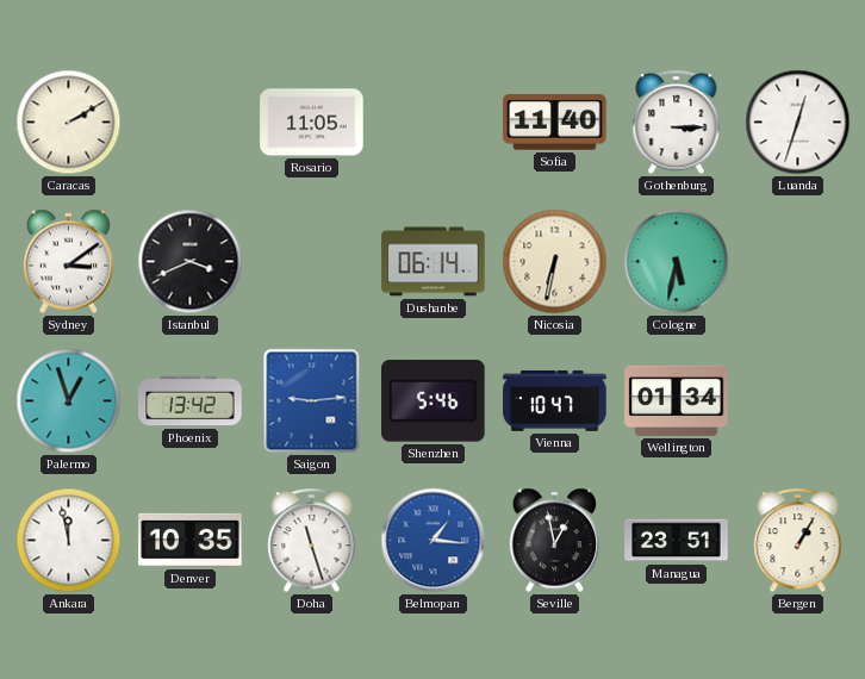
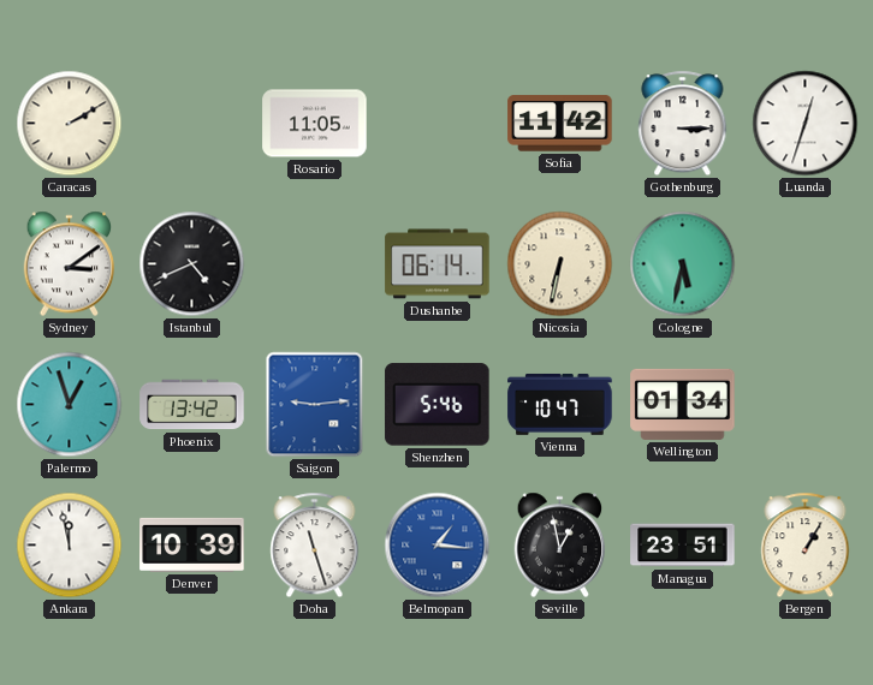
Sofia: 11:40 -> 11:42 (560, 124)
Istanbul: 3:41 -> 4:41 (192, 264)
Denver: 10:35 -> 10:39 (192, 544)
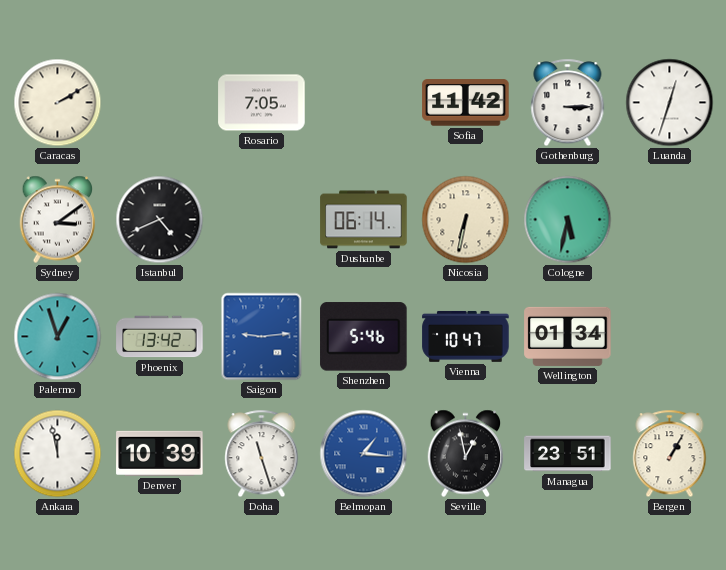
Rosario: 11:05 -> 7:05 (262, 103)
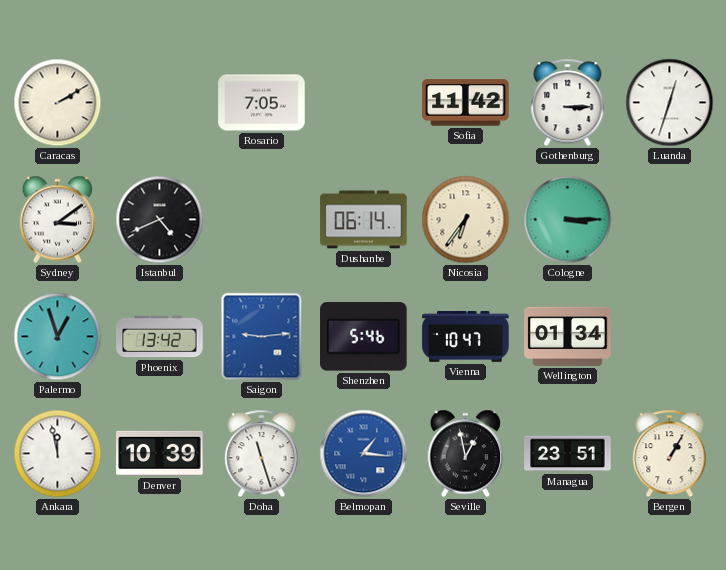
Nicosia: 6:32 -> 6:36 (466, 220)
Cologne: 5:32 -> 3:15 (568, 220)
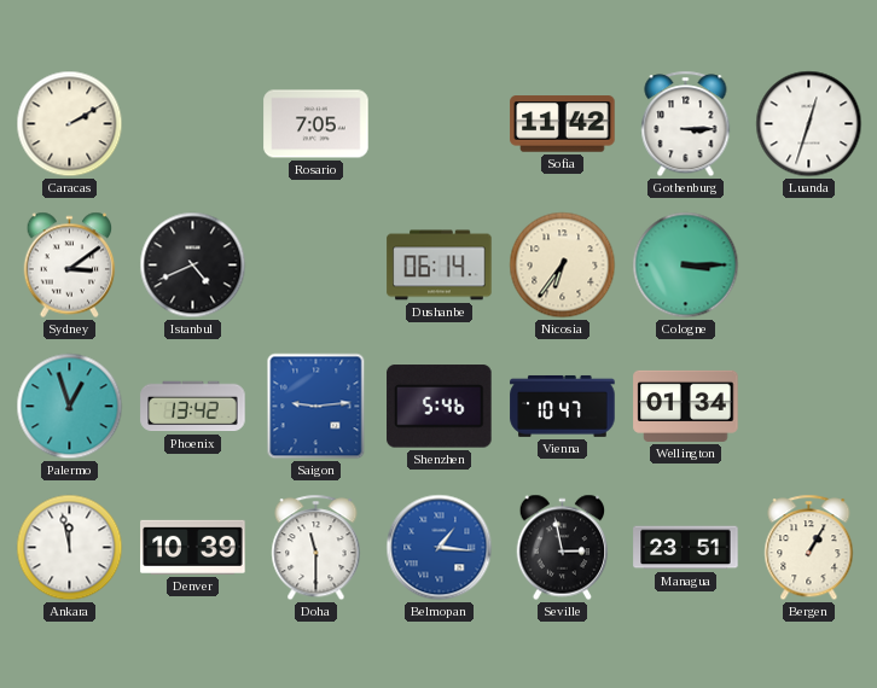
Doha: 11:27 -> 11:30 (316, 548)
Seville: 12:58 -> 2:58 (563, 548)
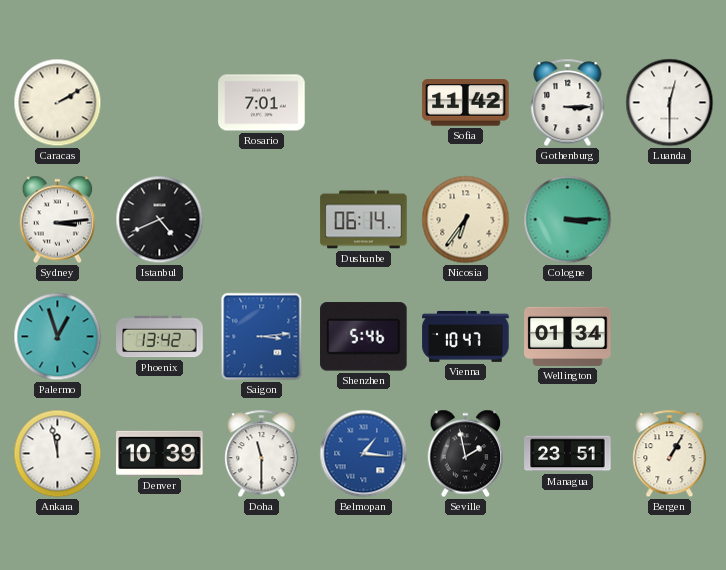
Rosario: 7:05 -> 7:01 (262, 103)
Luanda: 12:33 -> 12:30 (670, 103)
Sydney: 3:09 -> 3:14 (58, 220)
Saigon: 9:14 -> 3:14 (262, 337)
Seville: 2:58 -> 1:58 (466, 454)
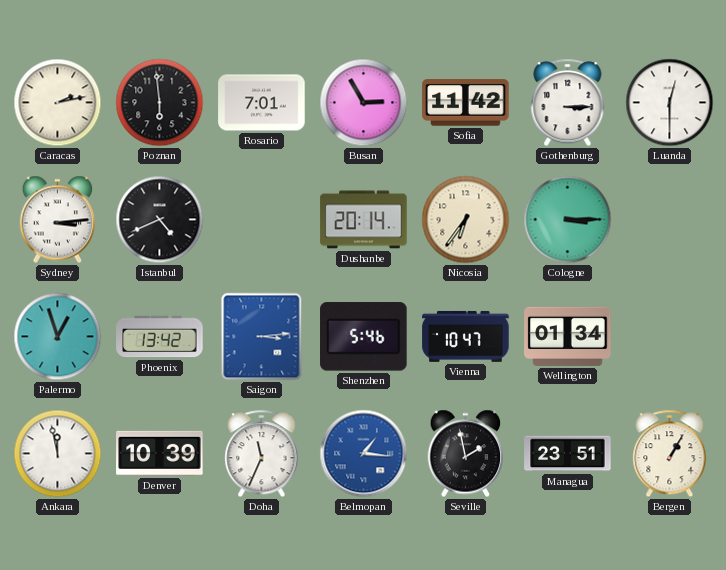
Caracas: 2:10 -> 2:13 (58, 103)
Poznan: none -> 5:59 (160, 103)
Busan: none -> 2:55 (364, 103)
Dushanbe: 06:14 -> 20:14 (364, 220)
Doha: 11:30 -> 11:34 (262, 454)
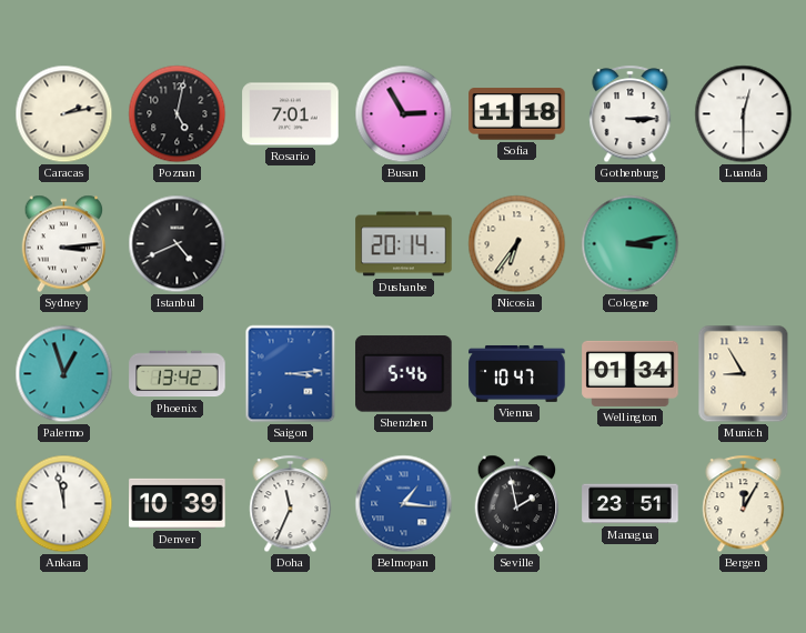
Poznan: 5:59 -> 5:02 (178, 114)
Sofia: 11:42 -> 11:18 (517, 114)
Cologne: 3:15 -> 3:13 (631, 244)
Munich: none -> 8:55 (744, 374)
Bergen: 1:05 -> 12:05 (744, 504)
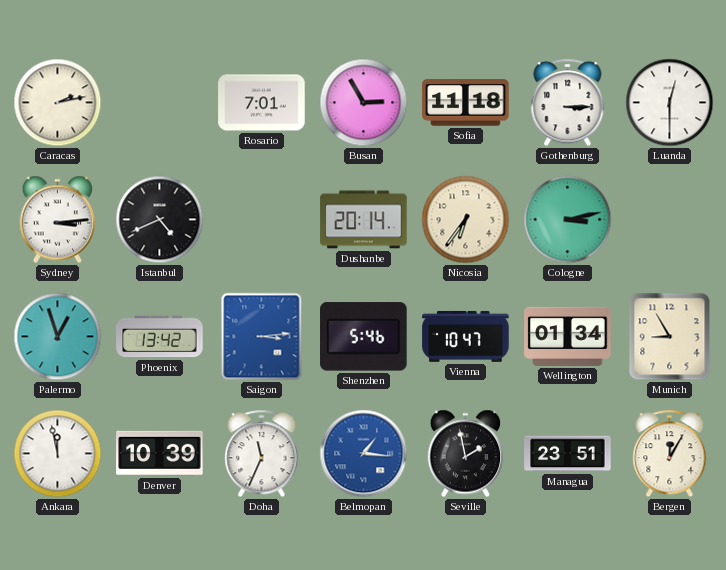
Poznan: 5:02 -> none (178, 114)
